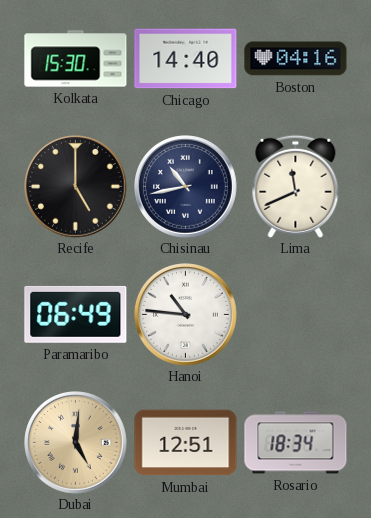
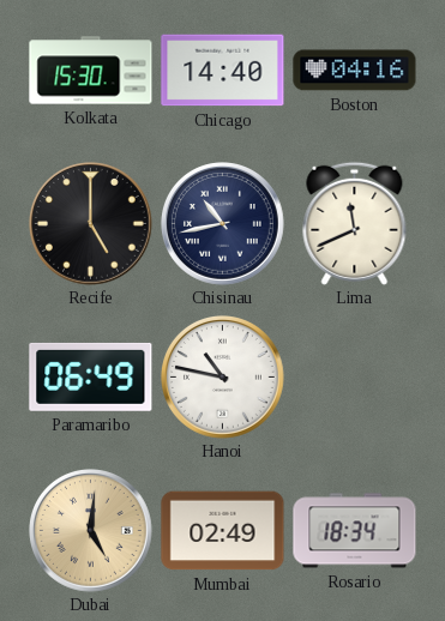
Hanoi: 10:46 -> 10:47 (223, 378)
Mumbai: 12:51 -> 02:49 (223, 531)
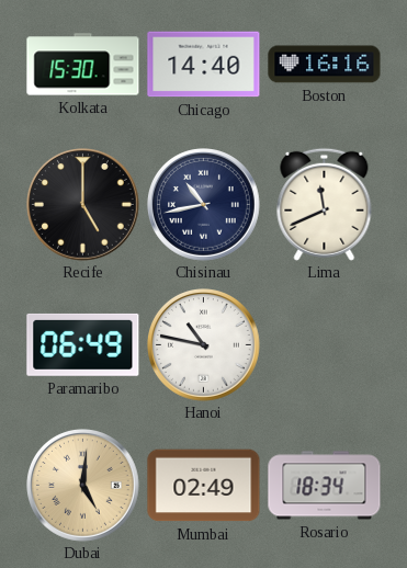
Boston: 04:16 -> 16:16 (325, 65)
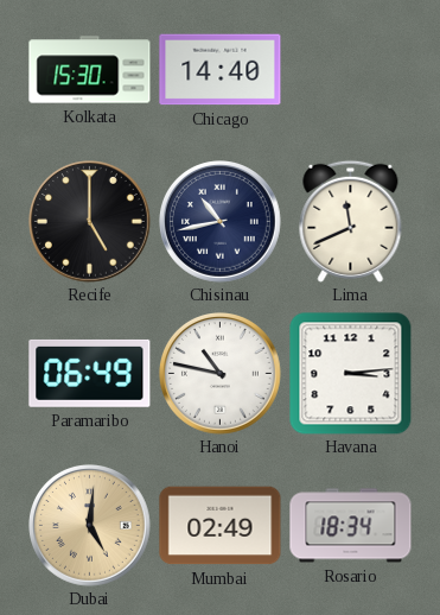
Boston: 16:16 -> none (325, 65)
Havana: none -> 3:14 (350, 373)
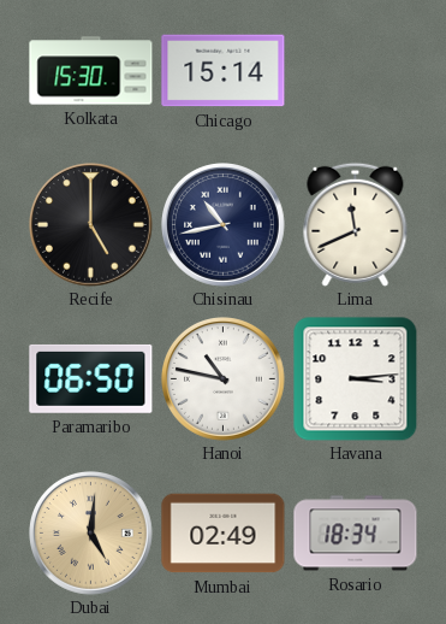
Chicago: 14:40 -> 15:14 (224, 71)
Paramaribo: 06:49 -> 06:50 (91, 378)
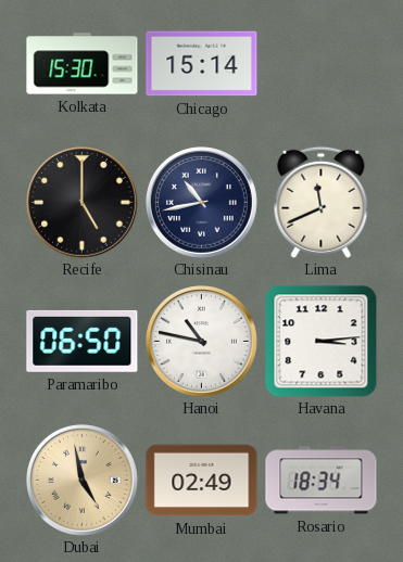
Dubai: 5:01 -> 4:58 (83, 481)
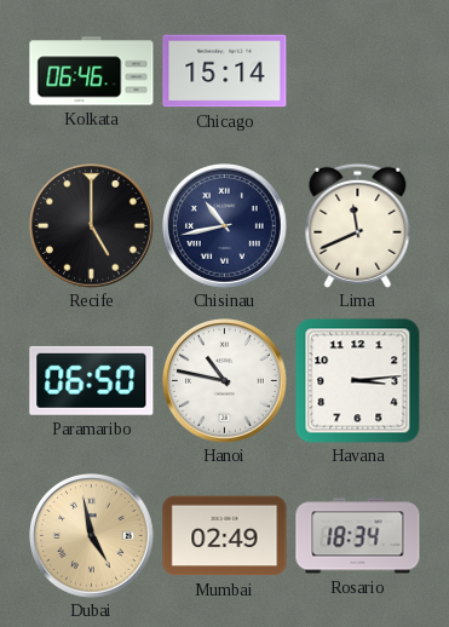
Kolkata: 15:30 -> 06:46 (92, 71)
